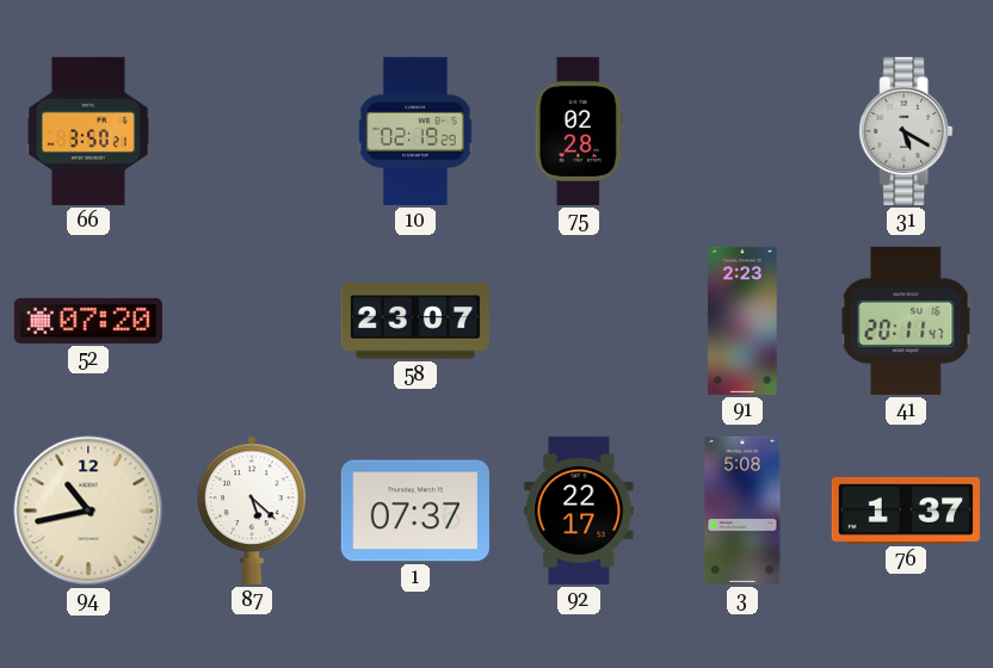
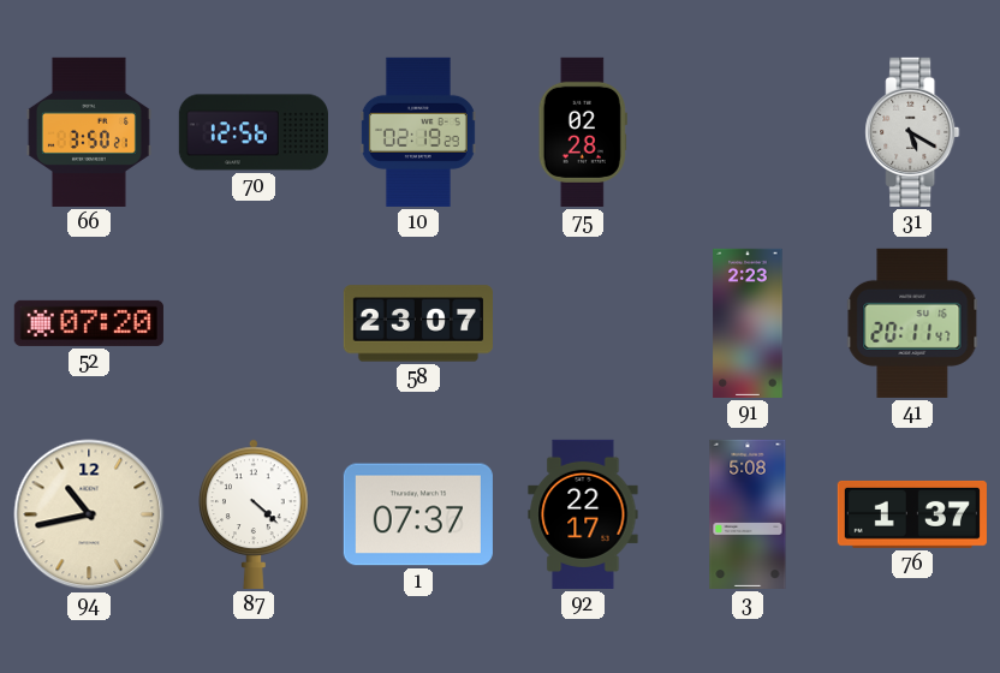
70: none -> 12:56 (254, 132)
87: 5:22 -> 4:22 (254, 514)
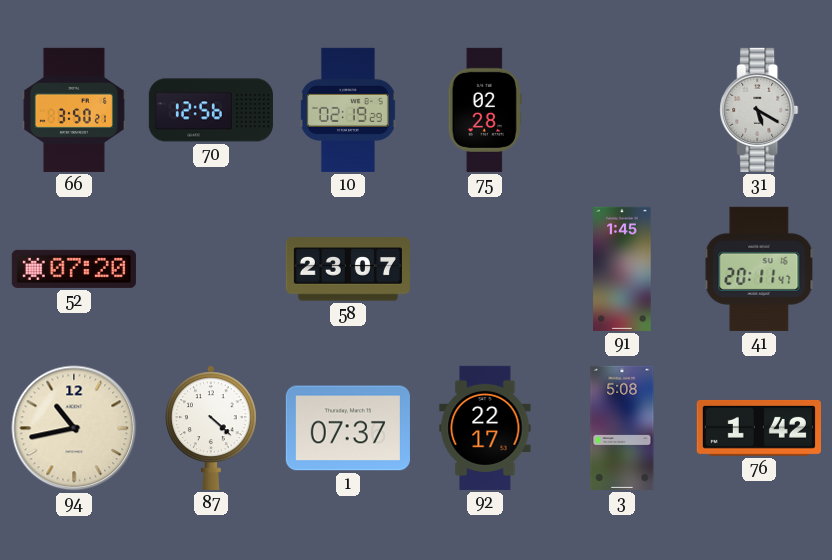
91: 2:23 -> 1:45 (622, 269)
76: 1:37 -> 1:42 (759, 428)
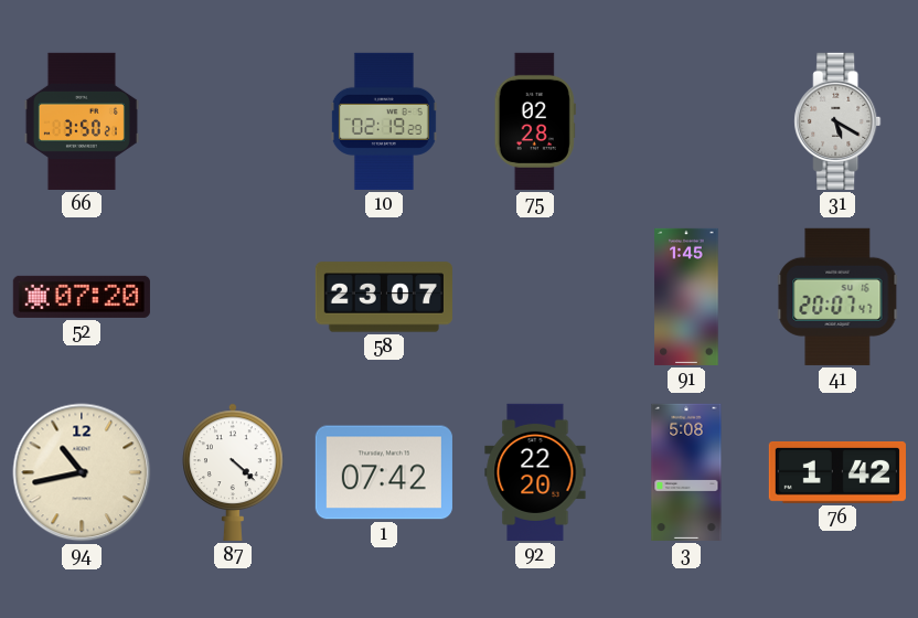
70: 12:56 -> none (211, 110)
41: 20:11 -> 20:07 (837, 297)
1: 07:37 -> 07:42 (384, 472)
92: 22:17 -> 22:20 (535, 472)
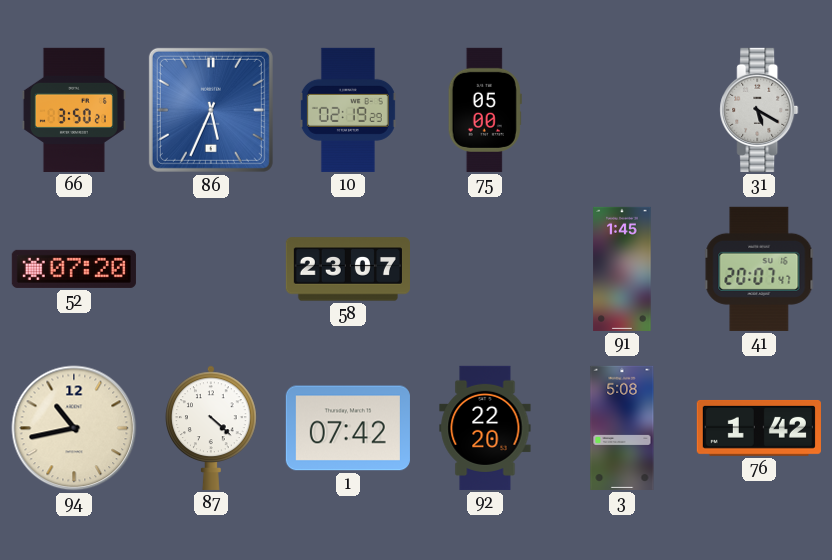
86: none -> 5:34 (211, 110)
75: 02:28 -> 05:00 (485, 110)
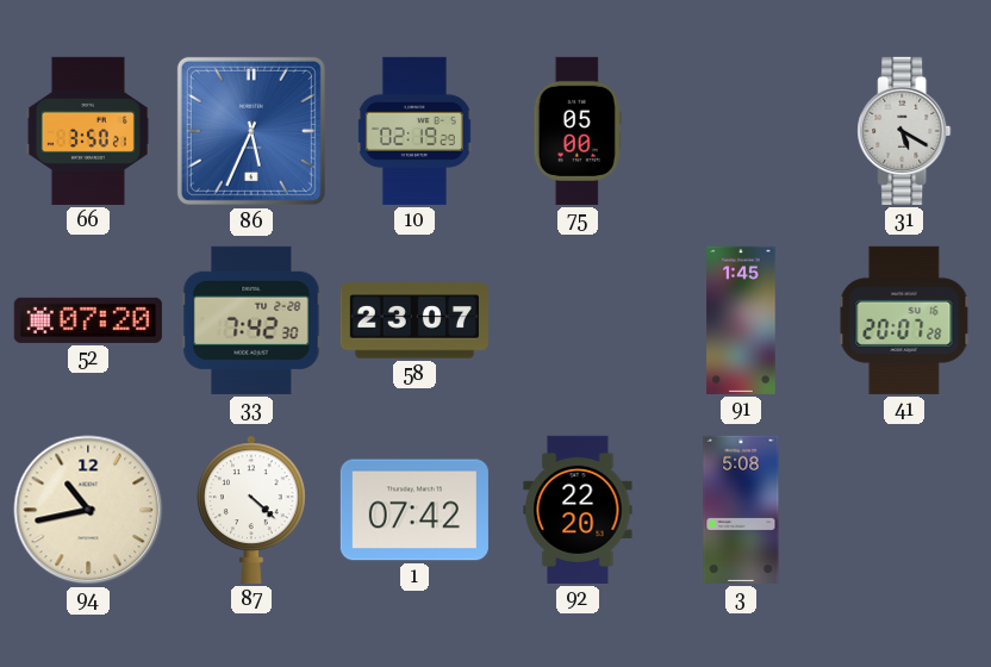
33: none -> 7:42 (251, 320)
41: 20:07:47 -> 20:07:28 (904, 320)
76: 1:42 -> none (759, 428)
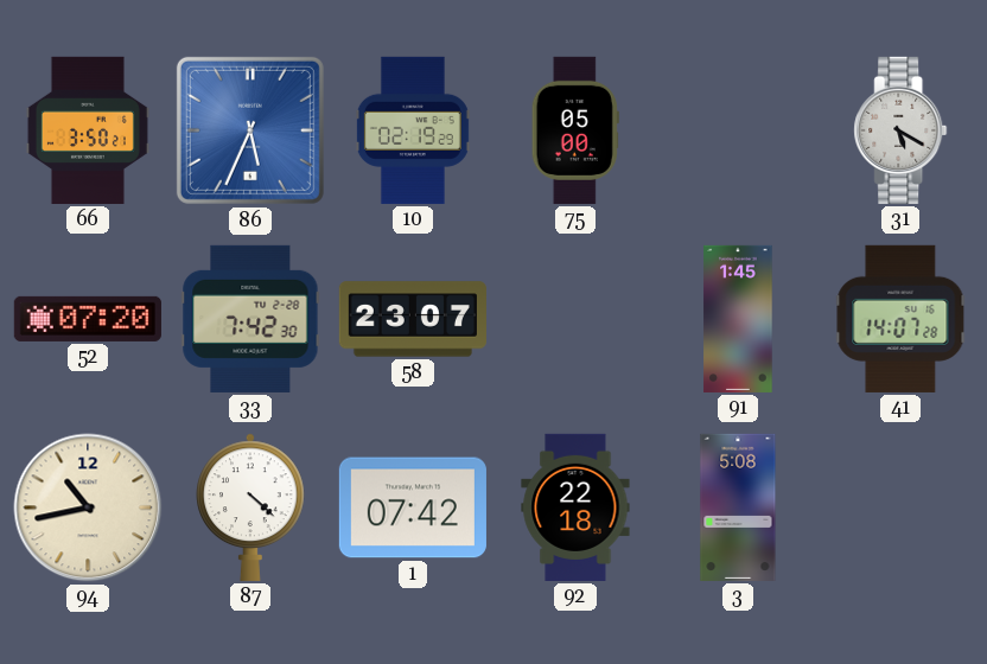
41: 20:07 -> 14:07 (900, 319)
92: 22:20 -> 22:18 (575, 507)
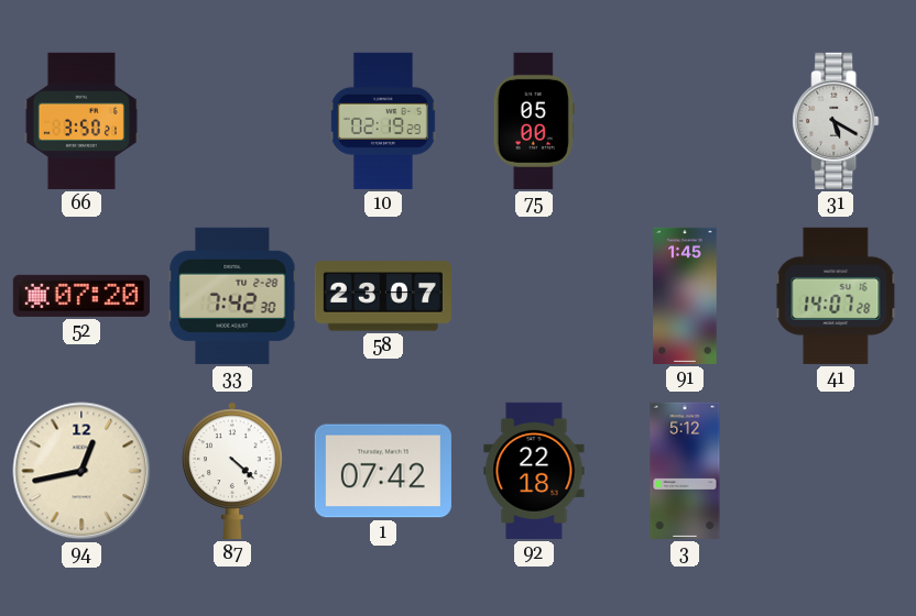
86: 5:34 -> none (250, 130)
94: 10:43 -> 12:43 (81, 471)
3: 5:08 -> 5:12 (685, 471)
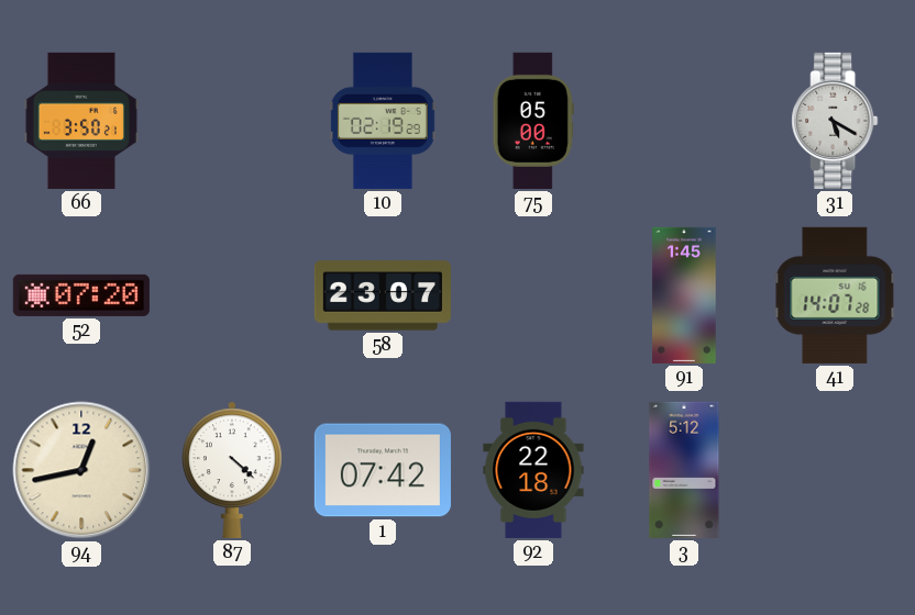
33: 7:42 -> none (232, 296)
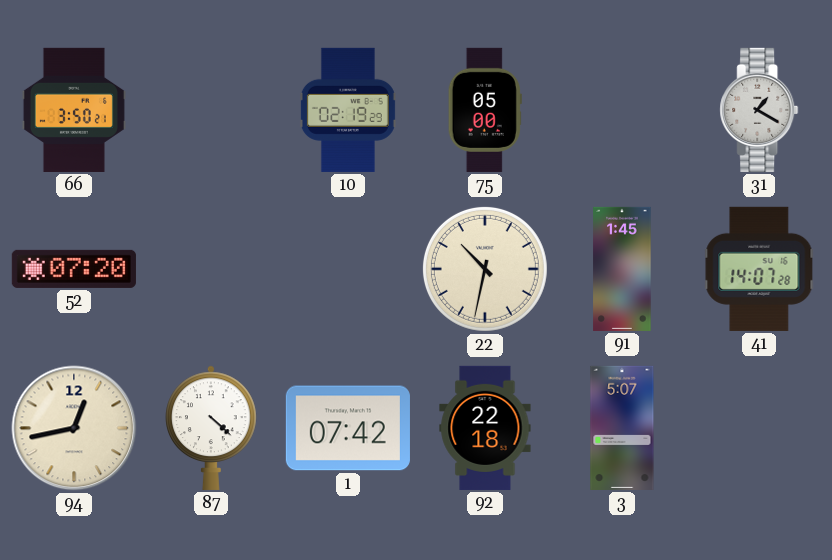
31: 5:20 -> 1:20 (759, 110)
58: 23:07 -> none (383, 295)
22: none -> 10:32 (485, 269)
3: 5:12 -> 5:07 (622, 428)
